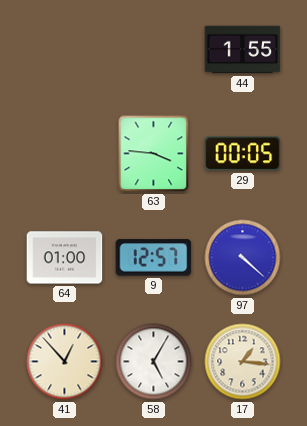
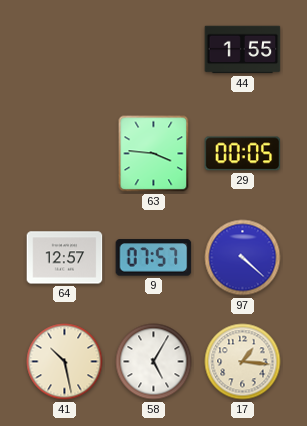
64: 01:00 -> 12:57 (65, 258)
9: 12:57 -> 07:57 (154, 258)
41: 12:53 -> 10:28 (65, 362)
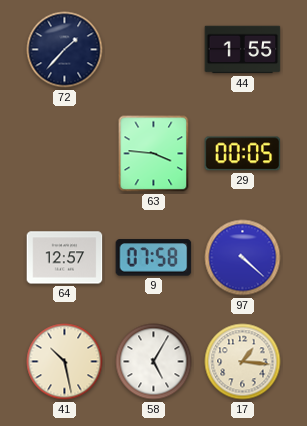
72: none -> 1:37 (65, 50)
9: 07:57 -> 07:58 (154, 258)
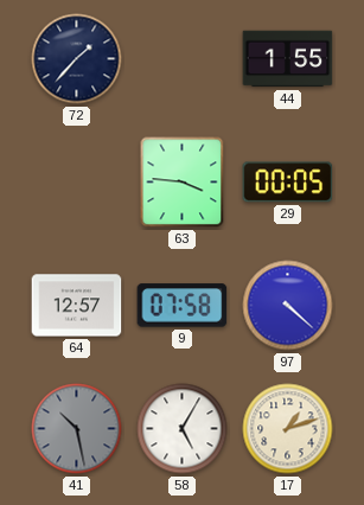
41 dial: cream -> grey (77, 429)
17: 1:16 -> 1:12 (288, 429)
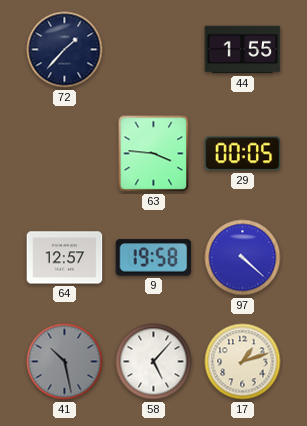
9: 07:58 -> 19:58 (154, 258)
58: 5:05 -> 5:07 (154, 362)
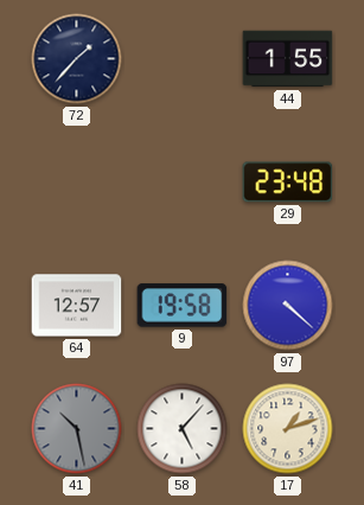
63: 3:46 -> none (154, 154)
29: 00:05 -> 23:48 (288, 183)
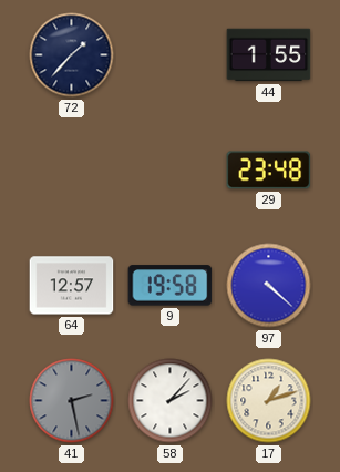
41: 10:28 -> 2:28 (72, 401)
58: 5:07 -> 2:07 (171, 401)
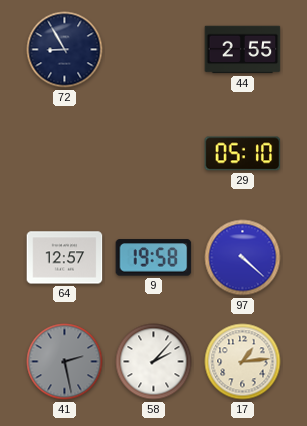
72: 1:37 -> 8:55 (65, 50)
44: 1:55 -> 2:55 (243, 50)
29: 23:48 -> 05:10 (243, 154)
17: 1:12 -> 1:14 (243, 362)
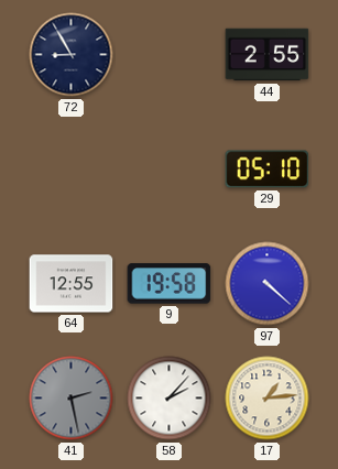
64: 12:57 -> 12:55 (72, 284)
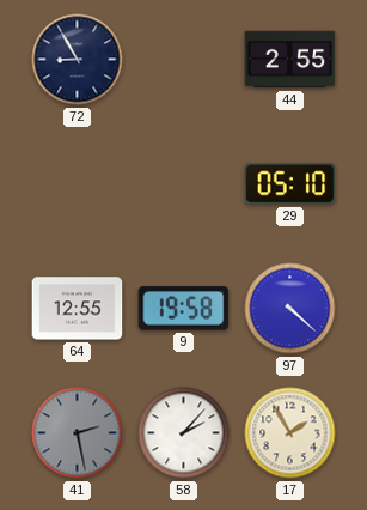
17: 1:14 -> 1:55 (290, 433)
